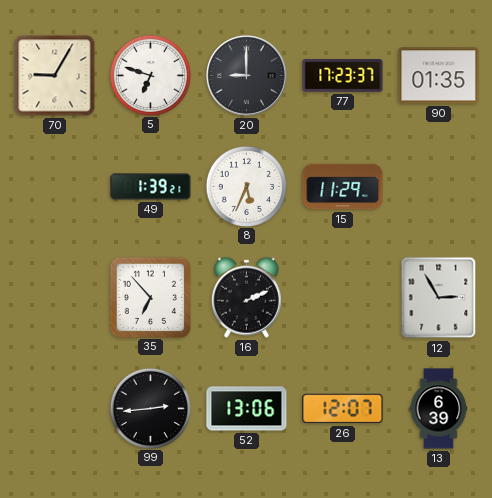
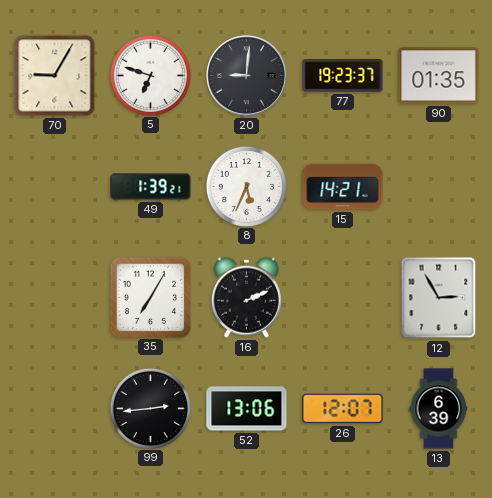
20: 9:00 -> 9:01 (246, 75)
77: 17:23 -> 19:23 (343, 76)
15: 11:29 -> 14:21 (343, 187)
35: 6:53 -> 7:05 (150, 297)
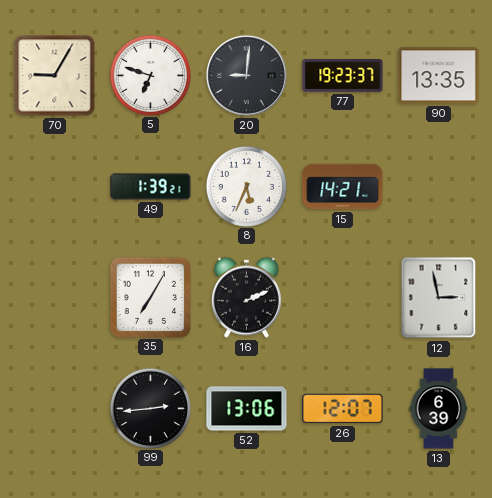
90: 01:35 -> 13:35 (439, 76)
12: 2:55 -> 2:58 (439, 298)
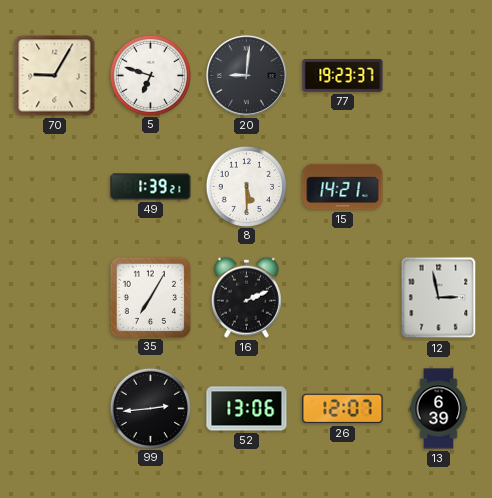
90: 13:35 -> none (439, 76)
8: 5:34 -> 5:30 (246, 186)
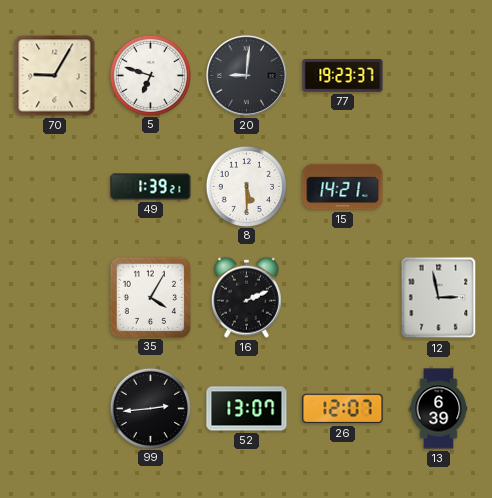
35: 7:05 -> 4:05 (150, 297)
52: 13:06 -> 13:07 (247, 409)
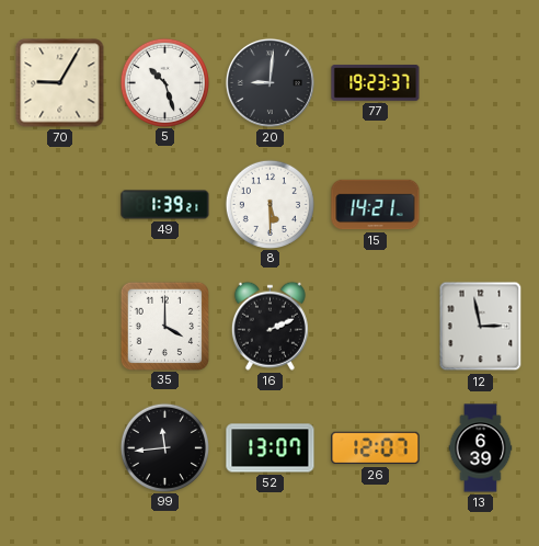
5: 6:48 -> 10:27 (164, 82)
35: 4:05 -> 4:00 (164, 326)
99: 2:44 -> 11:44 (164, 447)
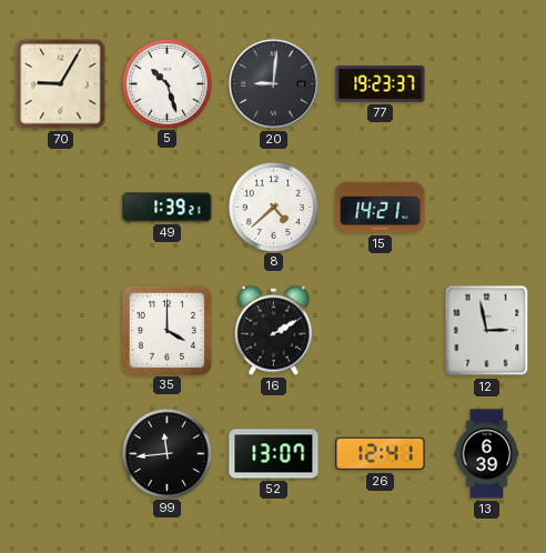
8: 5:30 -> 4:38 (273, 207)
16: 2:11 -> 2:10 (273, 330)
26: 12:07 -> 12:41 (381, 454)
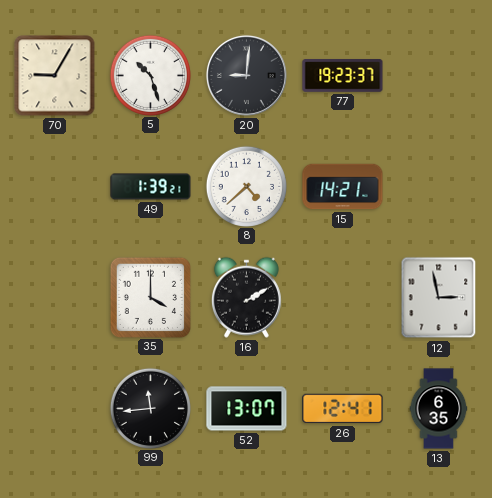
13: 6:39 -> 6:35 (439, 409)
